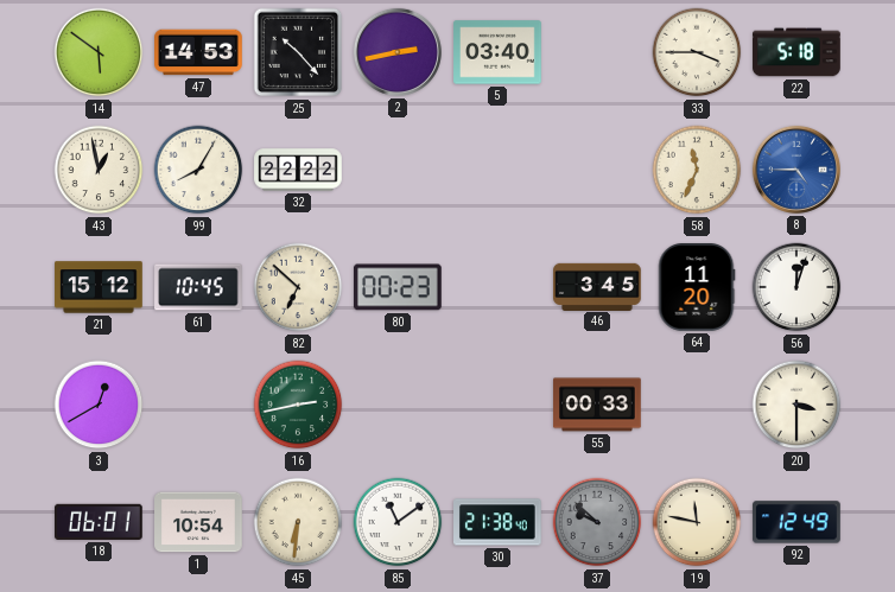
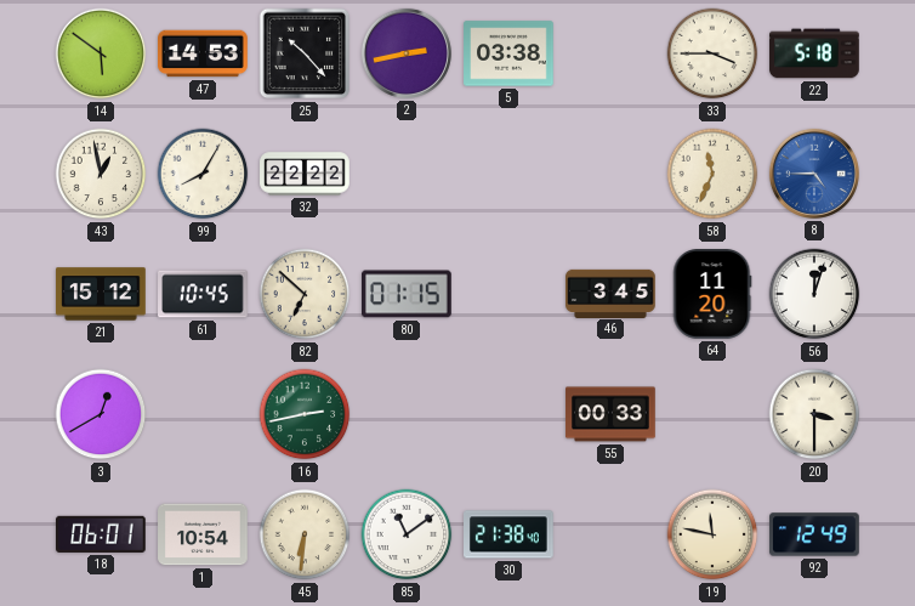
5: 03:40 -> 03:38 (508, 53)
80: 00:23 -> 01:15 (408, 294)
37: 9:52 -> none (597, 522)
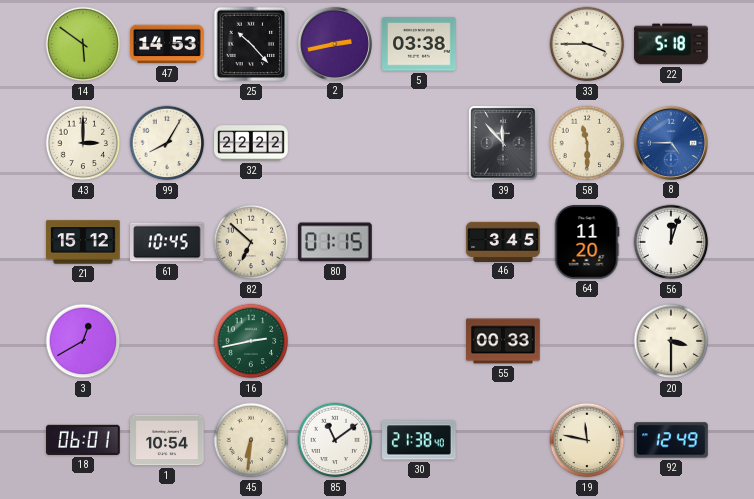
43: 12:58 -> 3:00 (83, 143)
39: none -> 11:53 (503, 143)
58: 11:34 -> 11:30 (587, 143)
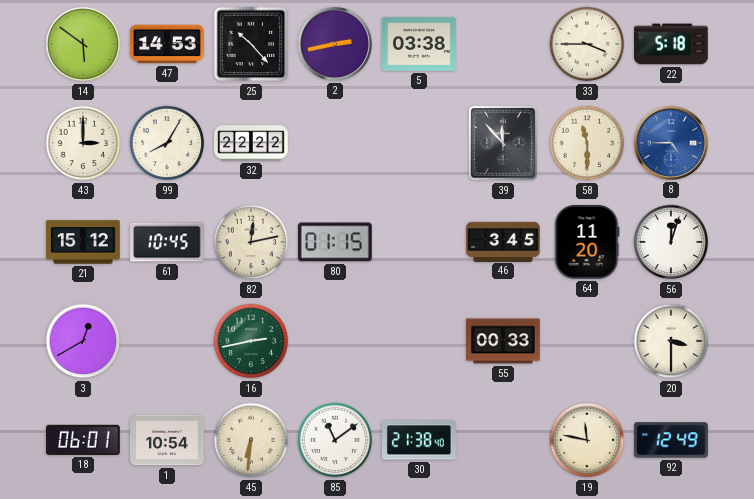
82: 6:52 -> 12:13 (251, 242)
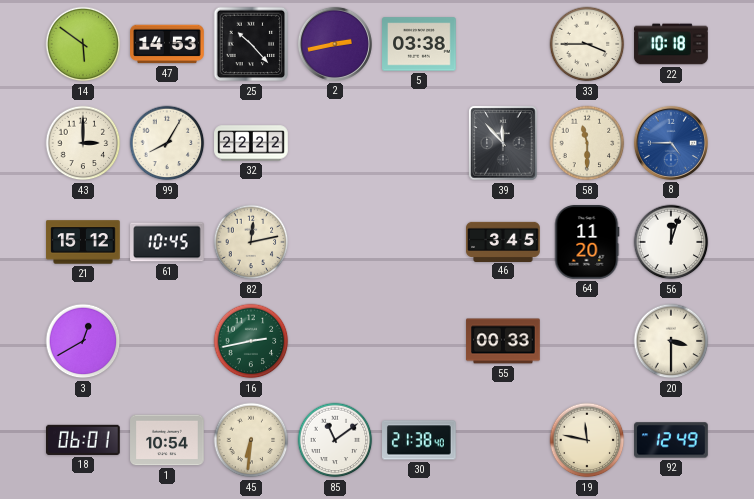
22: 5:18 -> 10:18 (671, 44)
80: 01:15 -> none (336, 242)
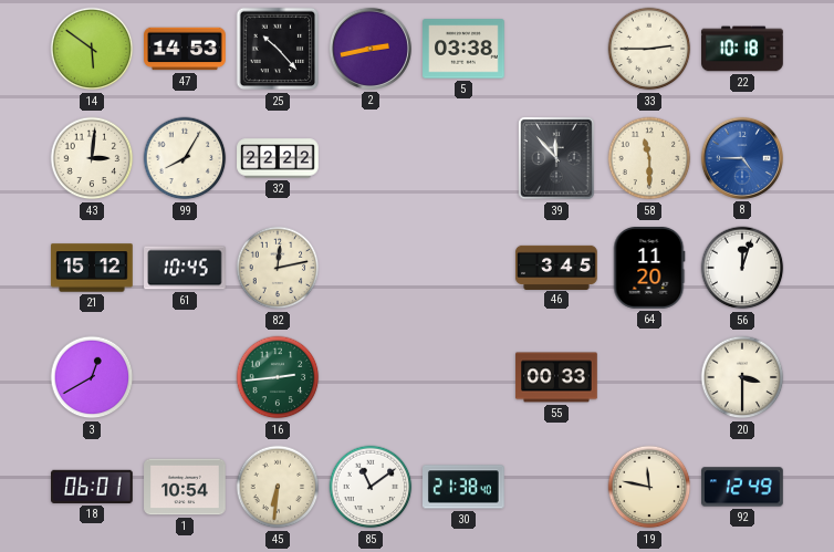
33: 3:45 -> 2:45 (649, 49)
43: 3:00 -> 3:01 (92, 158)
16: 2:43 -> 2:44 (278, 377)
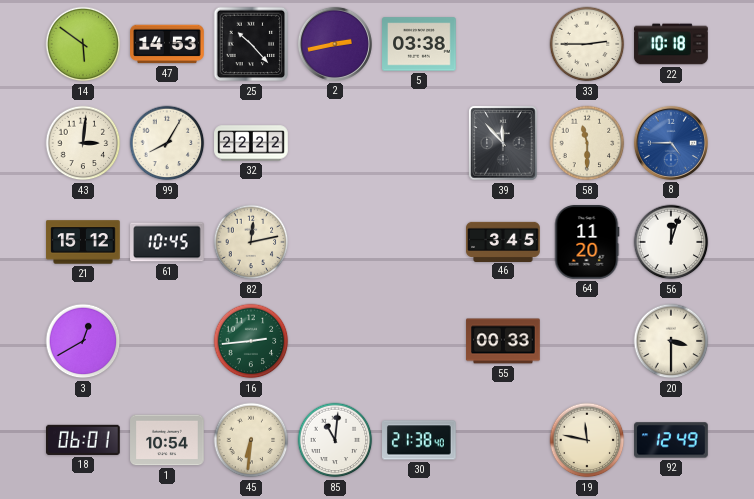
85: 11:09 -> 11:01 (335, 440)
